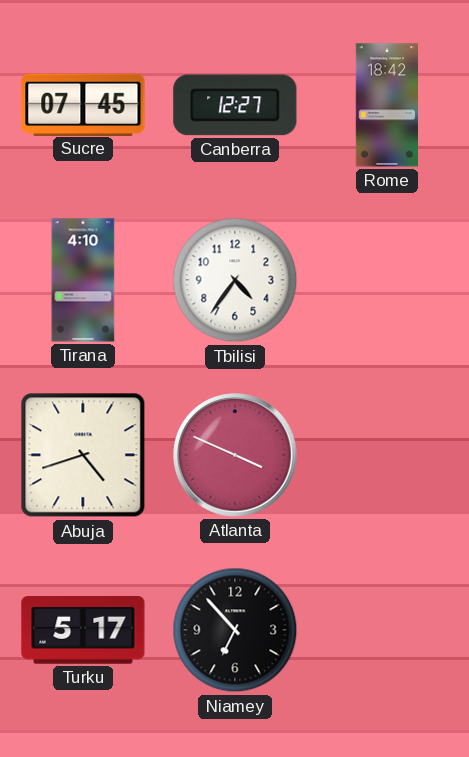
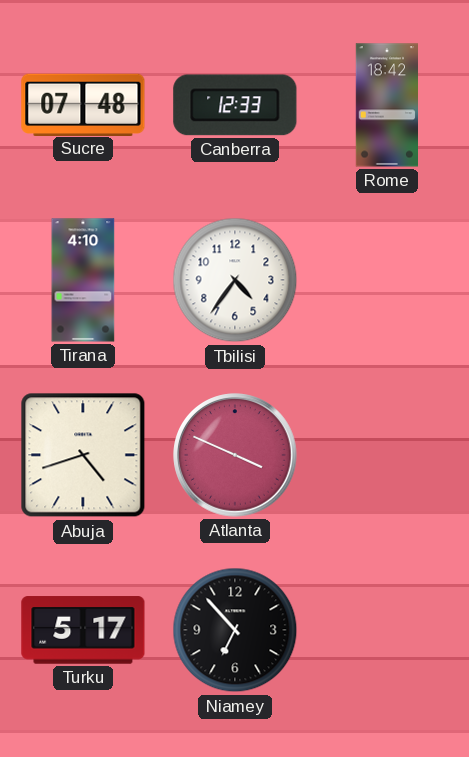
Sucre: 07:45 -> 07:48 (83, 104)
Canberra: 12:27 -> 12:33 (235, 105)
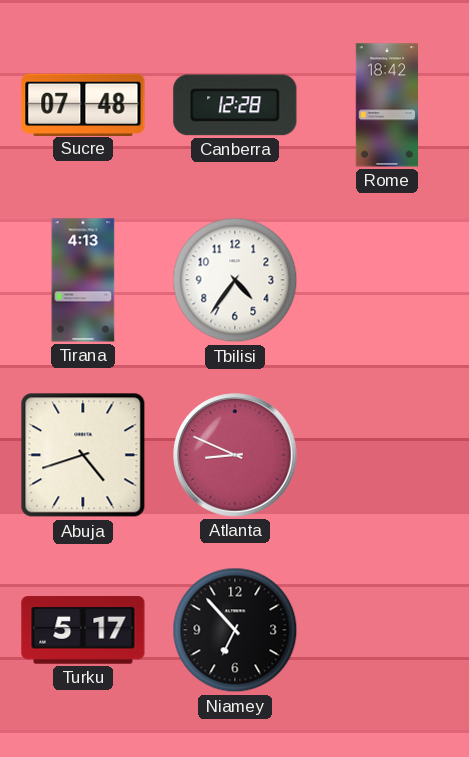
Canberra: 12:33 -> 12:28 (235, 105)
Tirana: 4:10 -> 4:13 (83, 280)
Atlanta: 3:49 -> 8:49 (235, 455)
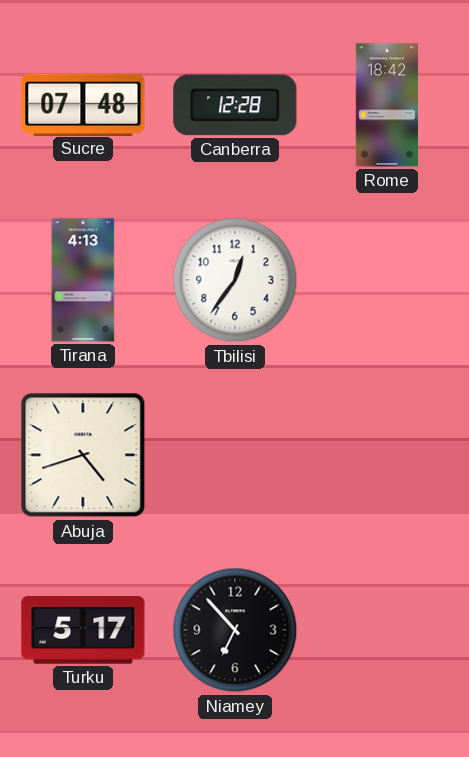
Tbilisi: 4:36 -> 12:36 (235, 280)
Atlanta: 8:49 -> none (235, 455)
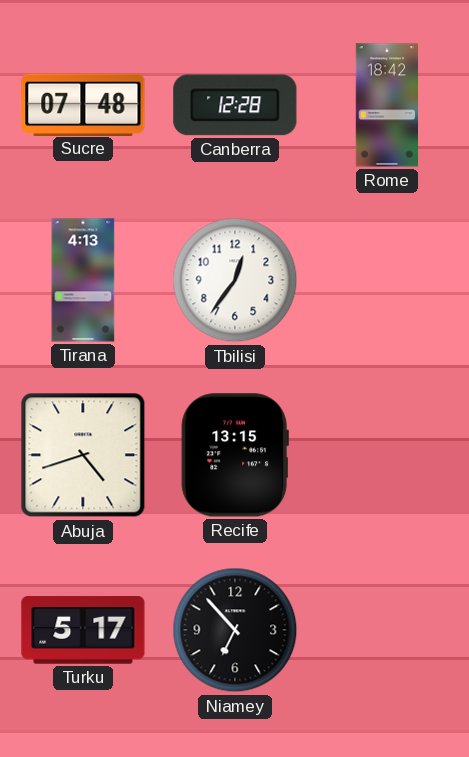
Recife: none -> 13:15 (235, 455)
